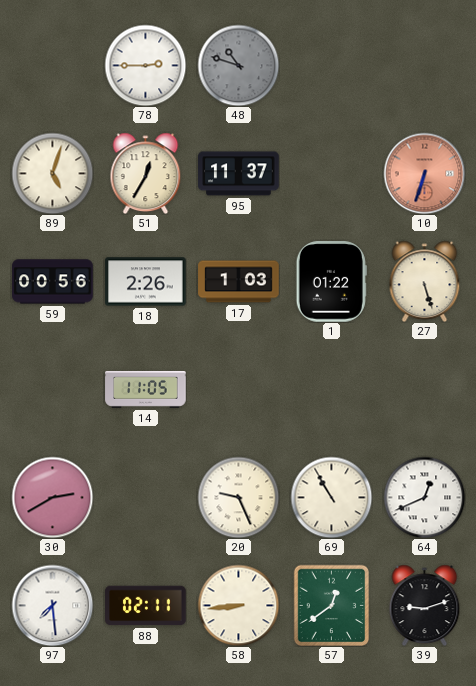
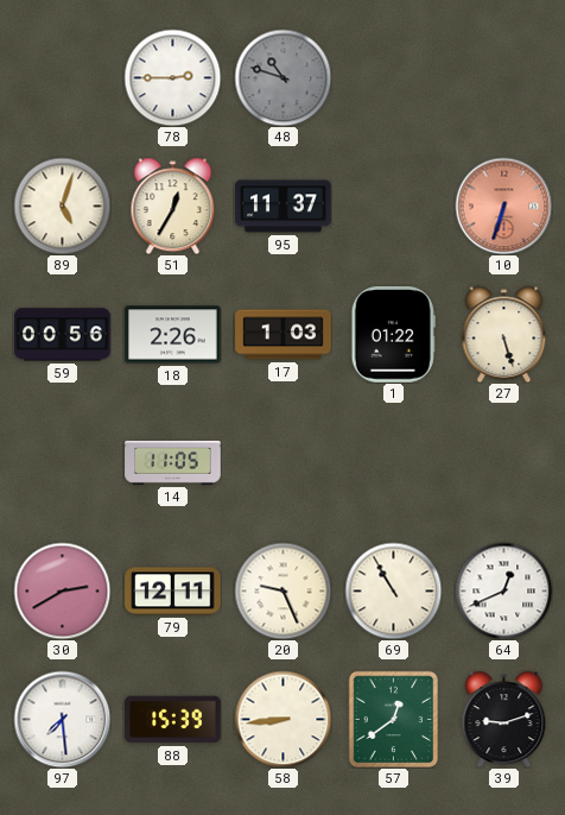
79: none -> 12:11 (173, 592)
88: 02:11 -> 15:39 (173, 720)
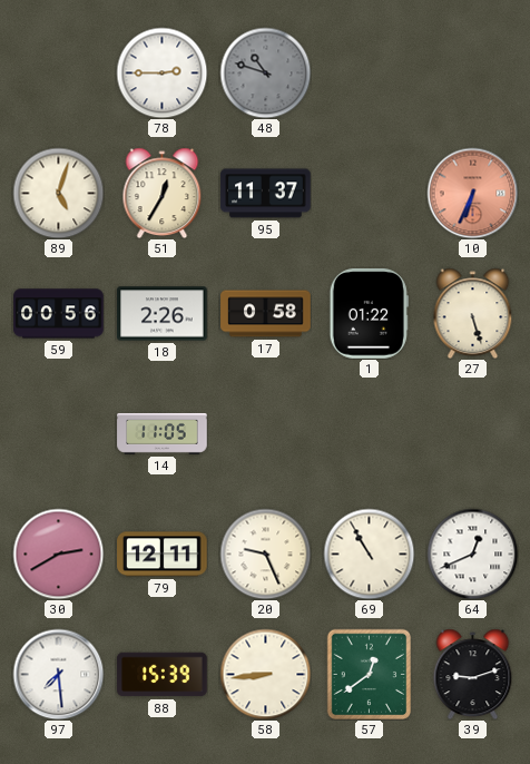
10: 6:33 -> 6:34 (472, 193)
17: 1:03 -> 0:58 (266, 314)
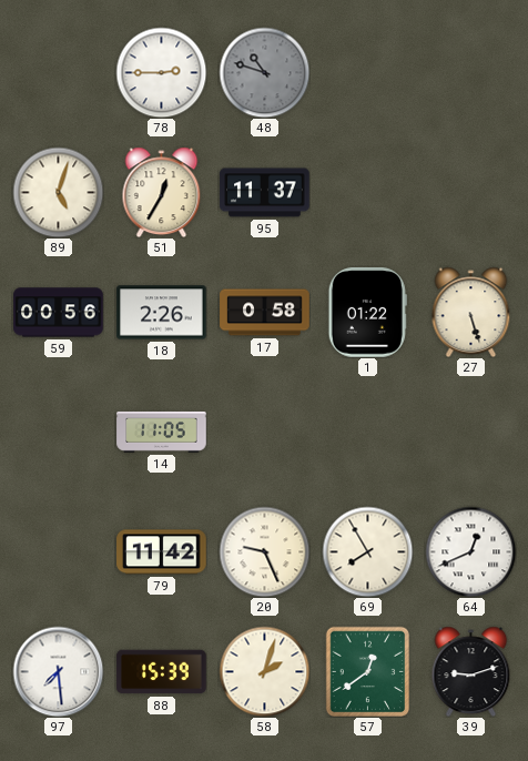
10: 6:34 -> none (472, 193)
30: 2:40 -> none (58, 554)
79: 12:11 -> 11:42 (162, 552)
69: 10:55 -> 7:55 (367, 551)
58: 8:44 -> 2:03 (264, 671)
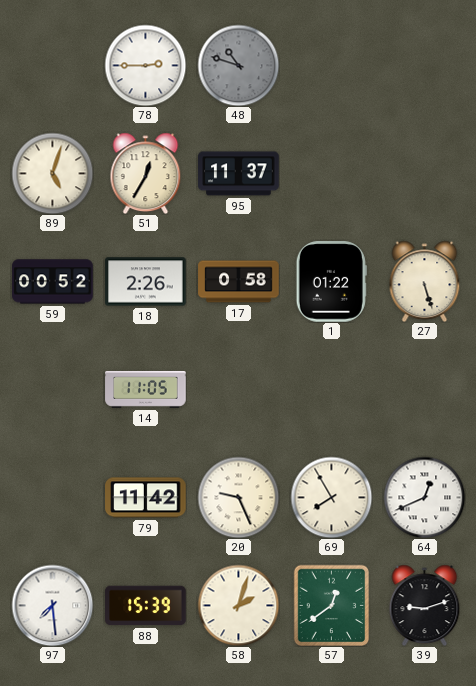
59: 00:56 -> 00:52 (53, 282)
